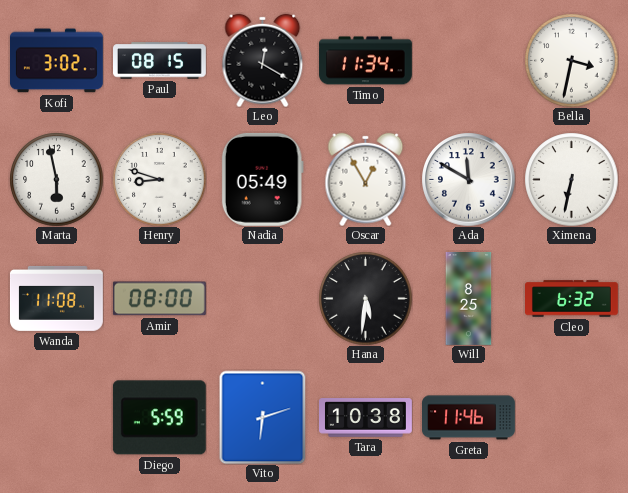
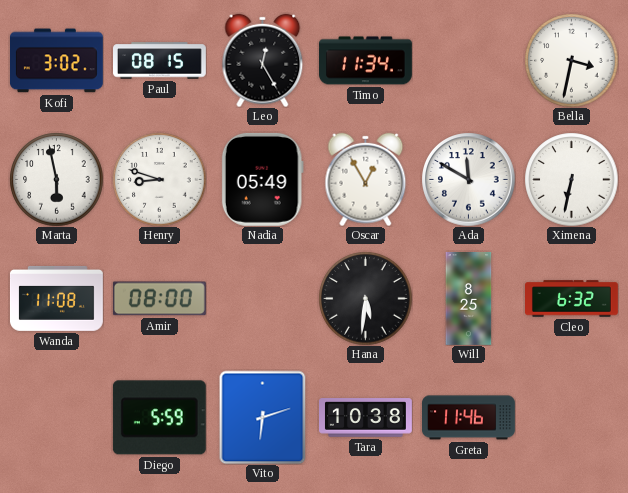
Leo: 12:20 -> 12:25 (263, 60)
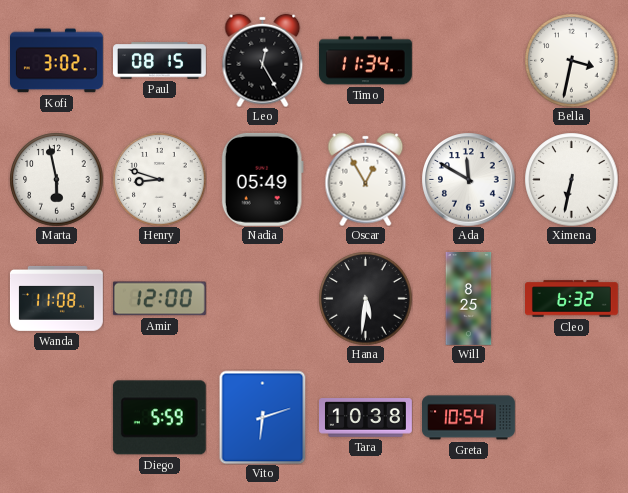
Amir: 08:00 -> 12:00 (159, 299)
Greta: 11:46 -> 10:54 (469, 418)
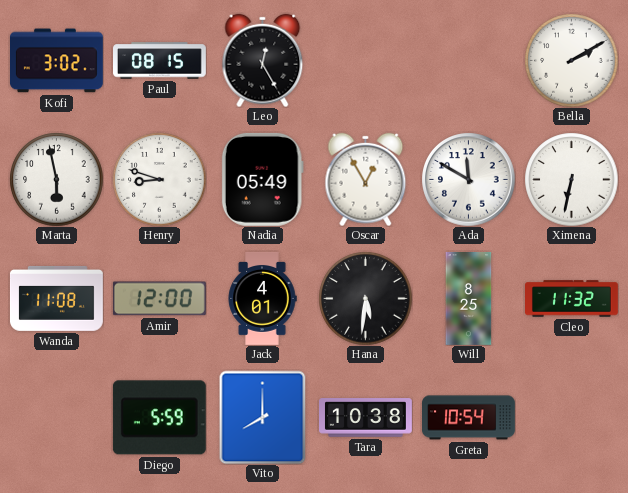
Timo: 11:34 -> none (366, 61)
Bella: 3:32 -> 2:10 (571, 60)
Jack: none -> 4:01 (262, 298)
Cleo: 6:32 -> 11:32 (572, 299)
Vito: 6:12 -> 8:00 (263, 417)
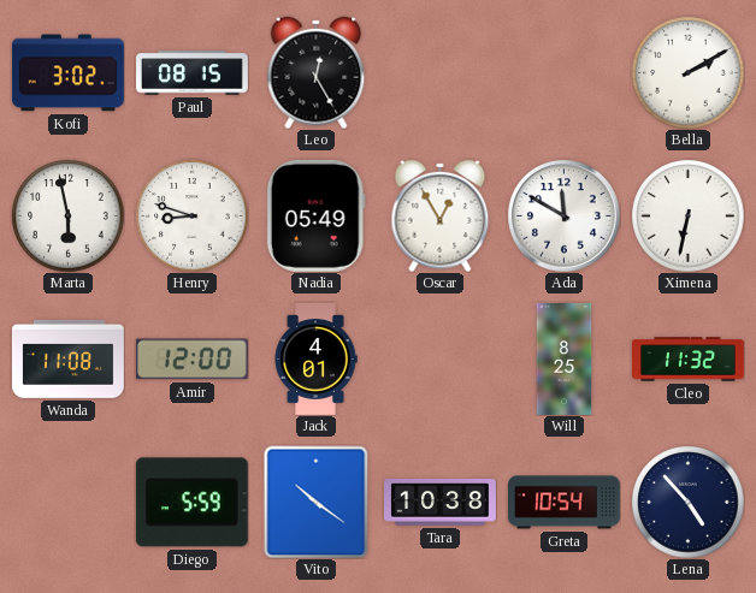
Hana: 5:31 -> none (365, 298)
Vito: 8:00 -> 10:21 (317, 502)
Lena: none -> 4:53 (687, 502)
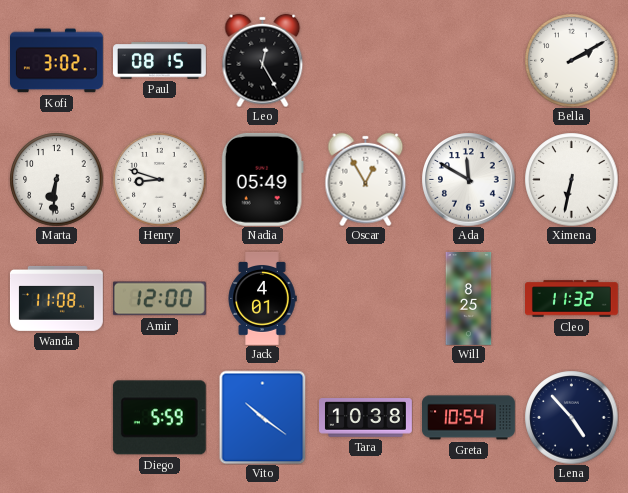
Marta: 5:58 -> 6:31 (56, 179)
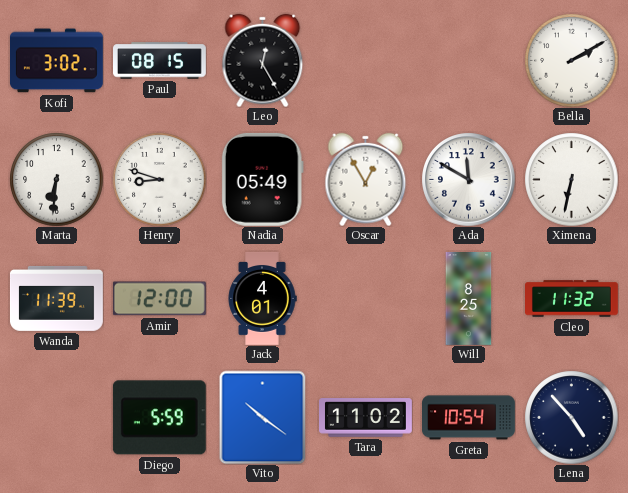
Wanda: 11:08 -> 11:39 (56, 298)
Tara: 10:38 -> 11:02 (366, 418)
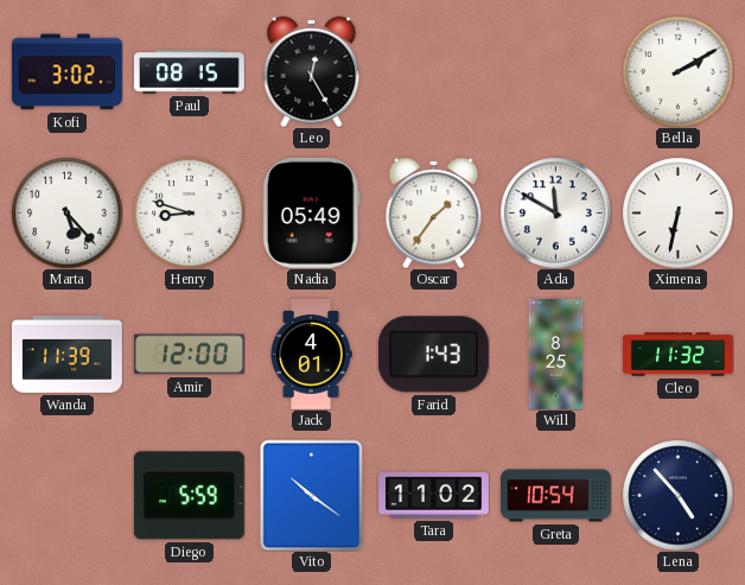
Marta: 6:31 -> 5:23 (66, 212)
Oscar: 12:55 -> 1:36 (434, 212)
Farid: none -> 1:43 (433, 355)
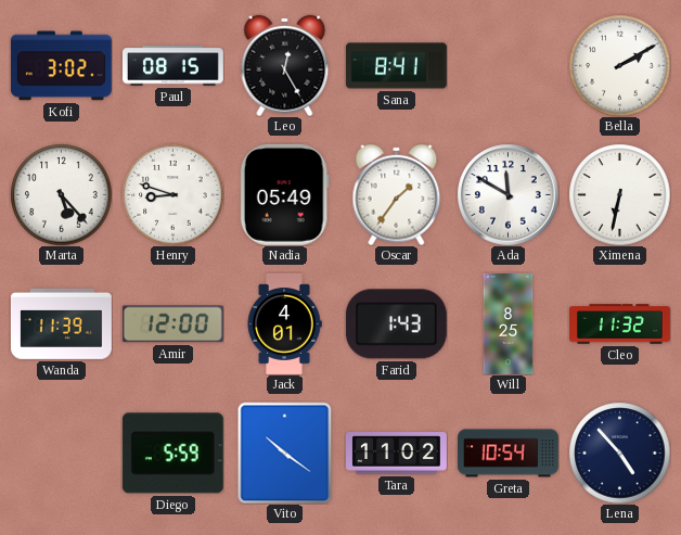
Sana: none -> 8:41 (396, 66)
